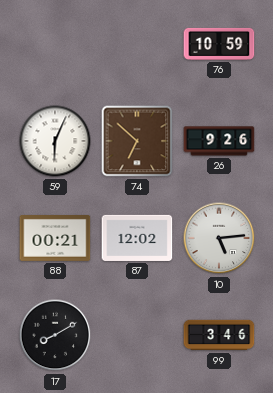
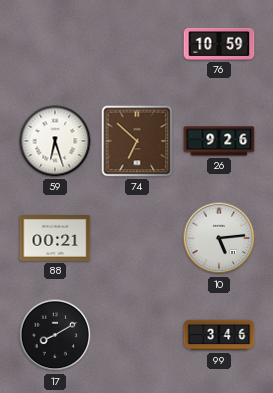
59: 6:04 -> 6:27 (55, 141)
87: 12:02 -> none (137, 238)
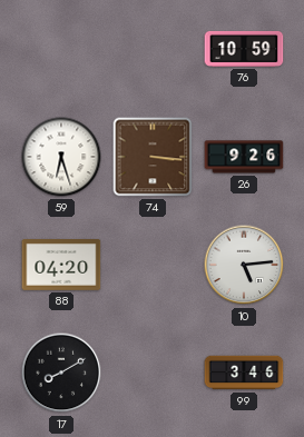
74: 6:52 -> 3:16 (153, 157)
88: 00:21 -> 04:20 (61, 266)
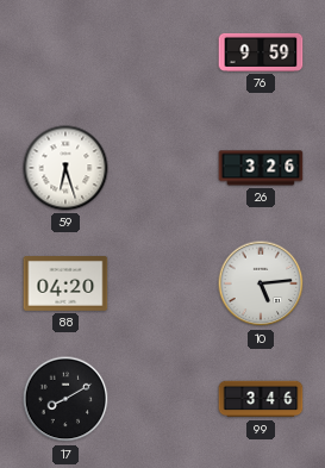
76: 10:59 -> 9:59 (261, 52)
74: 3:16 -> none (153, 157)
26: 9:26 -> 3:26 (261, 168)
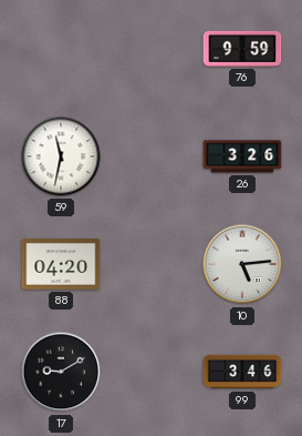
59: 6:27 -> 11:32 (61, 156)
17: 8:10 -> 9:10 (61, 372)
